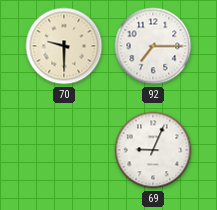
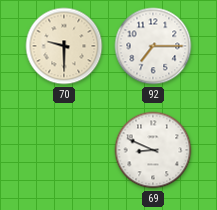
69: 9:04 -> 8:49 (153, 150)
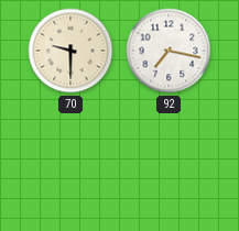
92: 7:15 -> 7:17 (169, 51)
69: 8:49 -> none (153, 150)
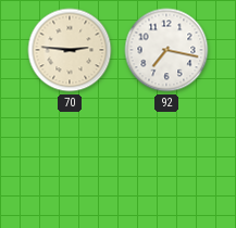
70: 9:30 -> 2:46 (70, 50)
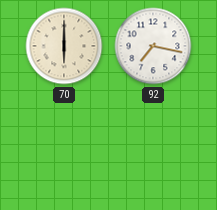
70: 2:46 -> 6:00 (64, 46)
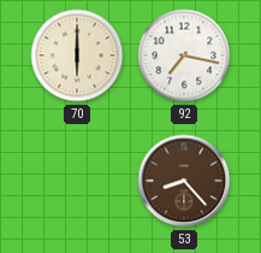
53: none -> 8:23 (184, 181)
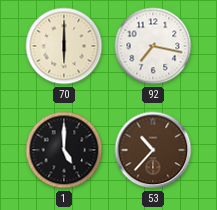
1: none -> 5:00 (64, 150)
53: 8:23 -> 10:37 (153, 150)
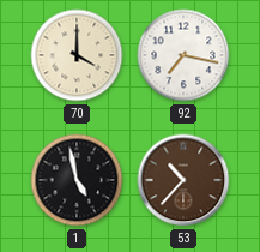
70: 6:00 -> 4:00 (77, 55)
1: 5:00 -> 4:58 (77, 180)
